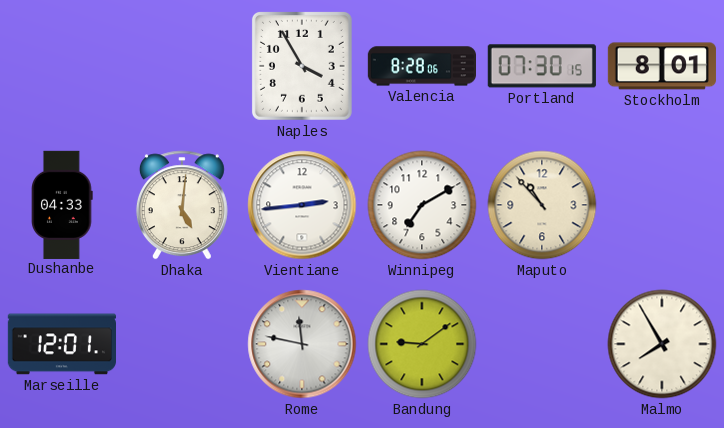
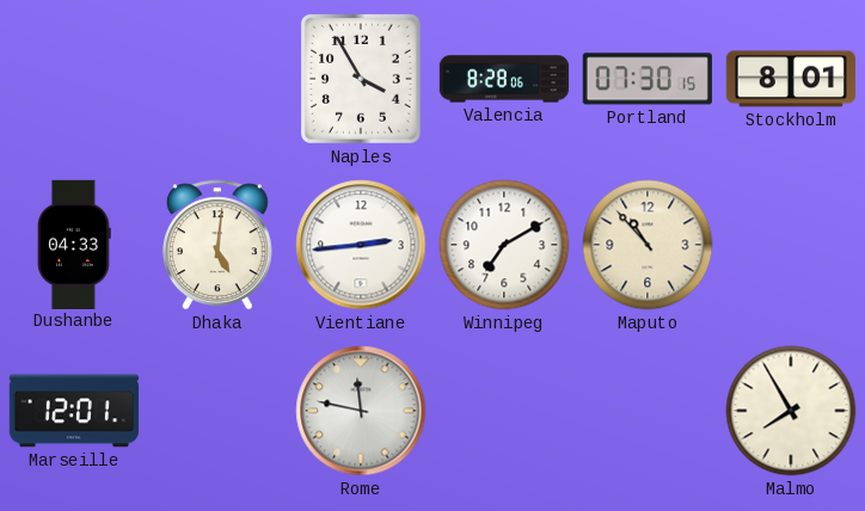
Bandung: 9:09 -> none (422, 344)
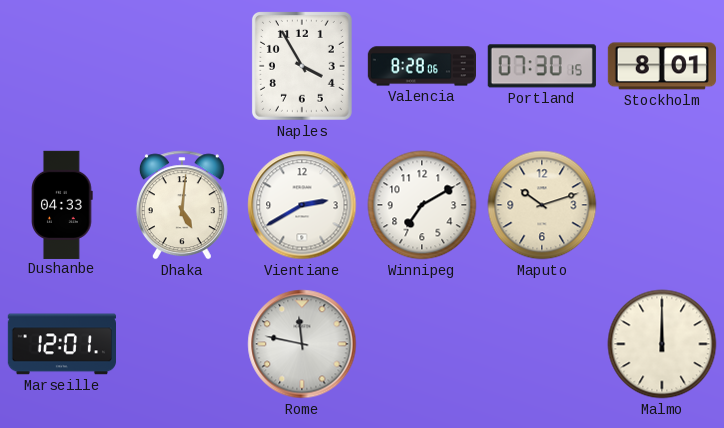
Vientiane: 2:44 -> 2:40 (302, 205)
Maputo: 10:53 -> 10:12 (542, 205)
Malmo: 7:55 -> 12:00 (662, 344)
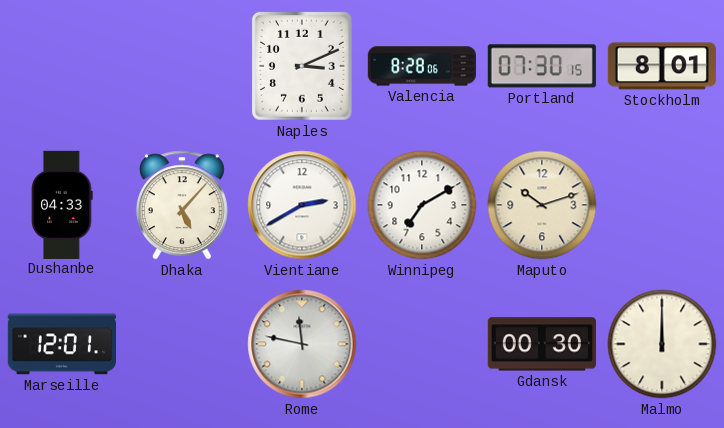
Naples: 3:55 -> 3:11 (302, 66)
Dhaka: 5:01 -> 5:07 (182, 205)
Gdansk: none -> 00:30 (542, 344)
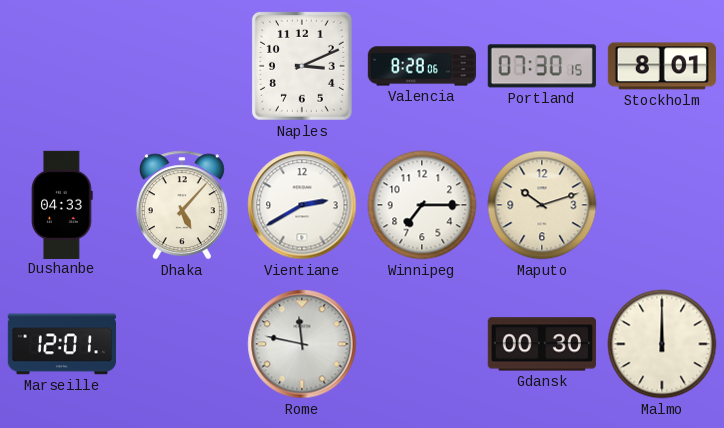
Winnipeg: 7:10 -> 7:15 (422, 205)
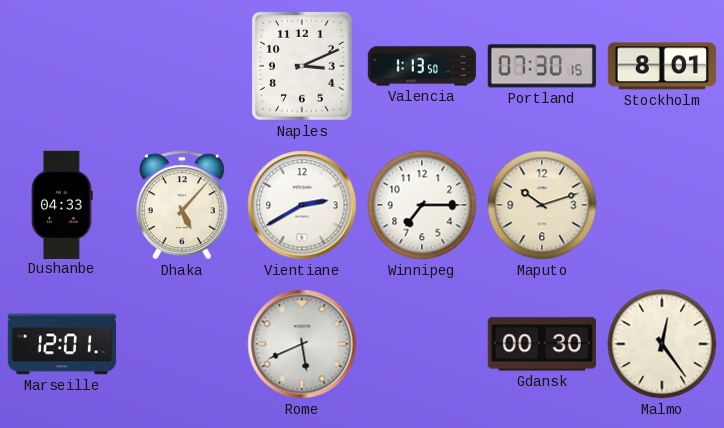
Valencia: 8:28 -> 1:13 (421, 66)
Rome: 11:47 -> 5:41 (302, 344)
Malmo: 12:00 -> 12:24 (662, 344)
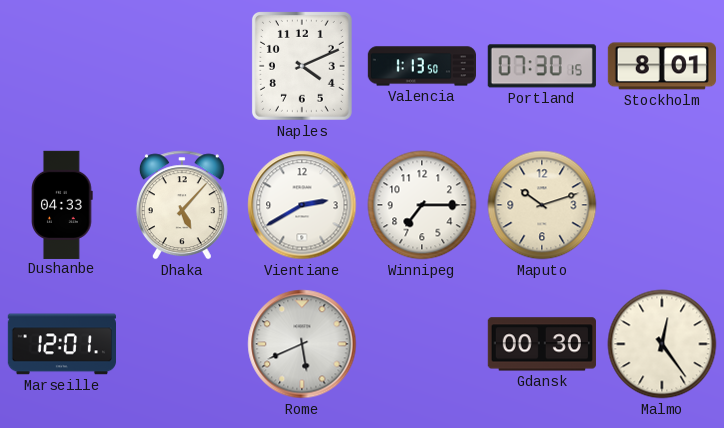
Naples: 3:11 -> 4:11 (302, 66)
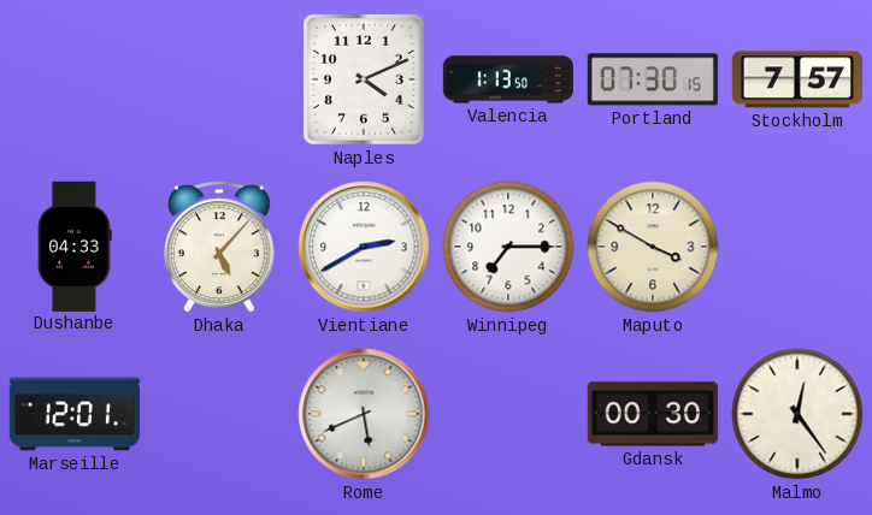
Stockholm: 8:01 -> 7:57 (797, 79)
Maputo: 10:12 -> 3:50 (653, 247)
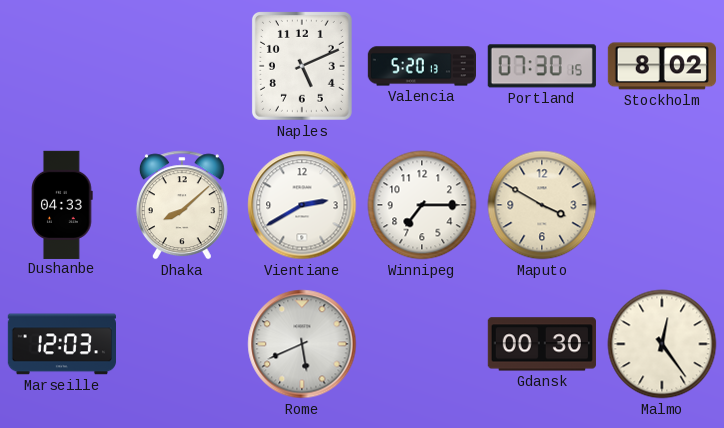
Naples: 4:11 -> 5:11 (302, 66)
Valencia: 1:13 -> 5:20 (421, 66)
Stockholm: 7:57 -> 8:02 (662, 66)
Dhaka: 5:07 -> 8:08 (182, 205)
Marseille: 12:01 -> 12:03 (61, 344)
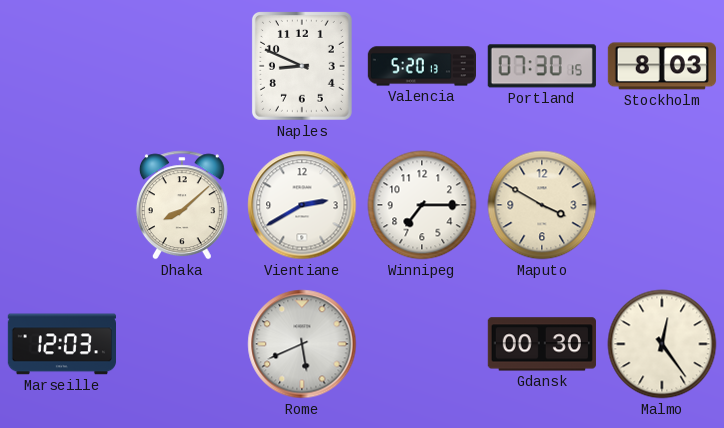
Naples: 5:11 -> 8:49 (302, 66)
Stockholm: 8:02 -> 8:03 (662, 66)
Dushanbe: 04:33 -> none (62, 204)
